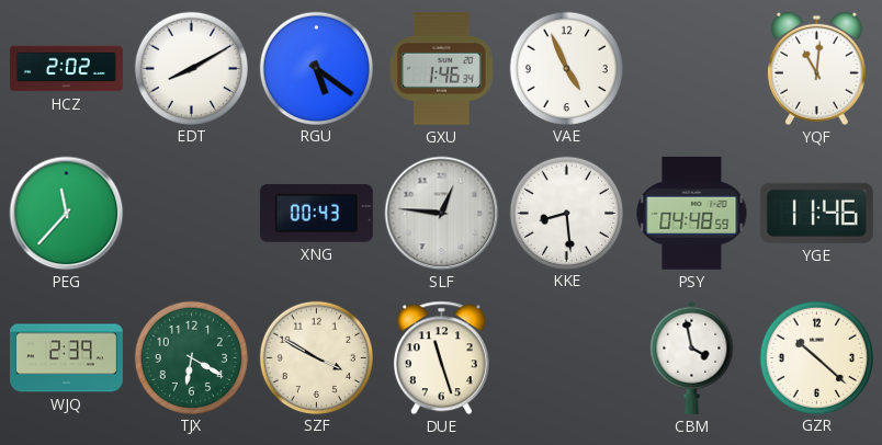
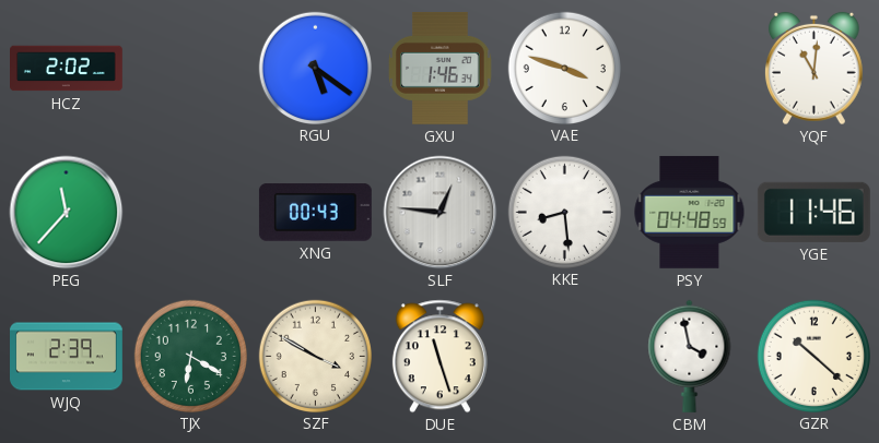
EDT: 8:10 -> none (191, 68)
VAE: 4:56 -> 3:48 (564, 68)
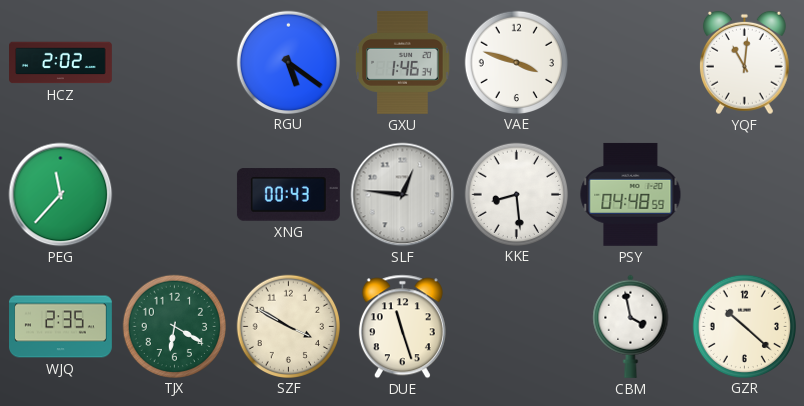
YGE: 11:46 -> none (813, 212)
WJQ: 2:39 -> 2:35 (61, 327)
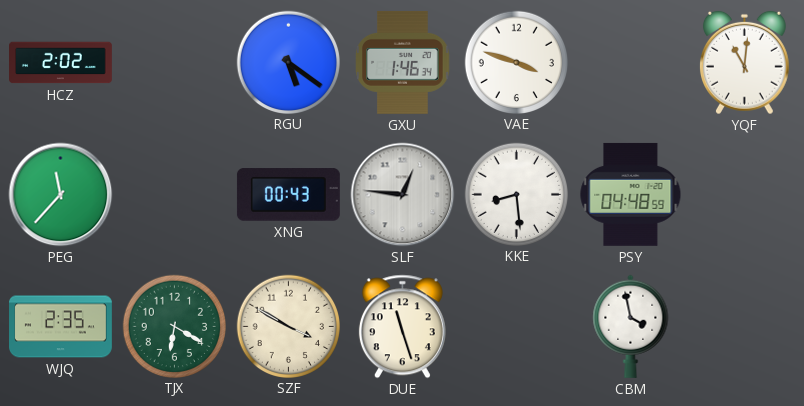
GZR: 10:22 -> none (744, 326)
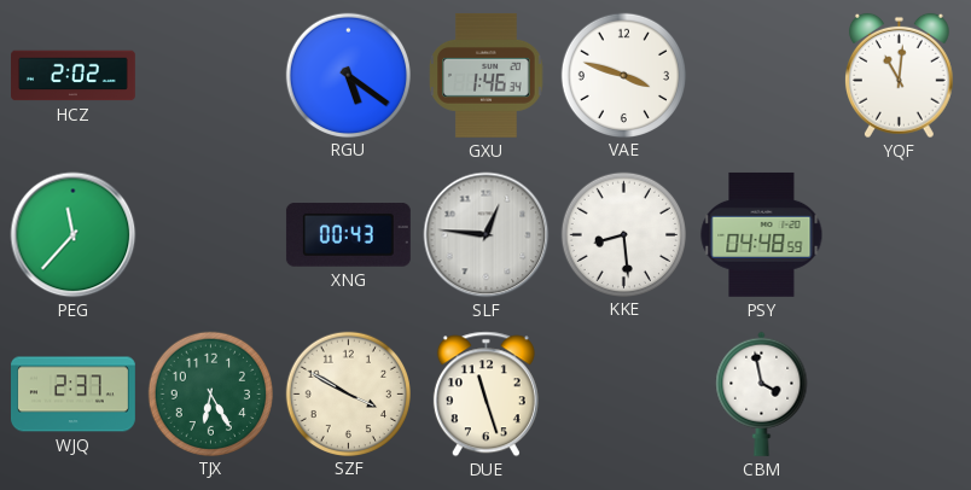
WJQ: 2:35 -> 2:37 (74, 395)
TJX: 6:20 -> 6:25 (210, 393)
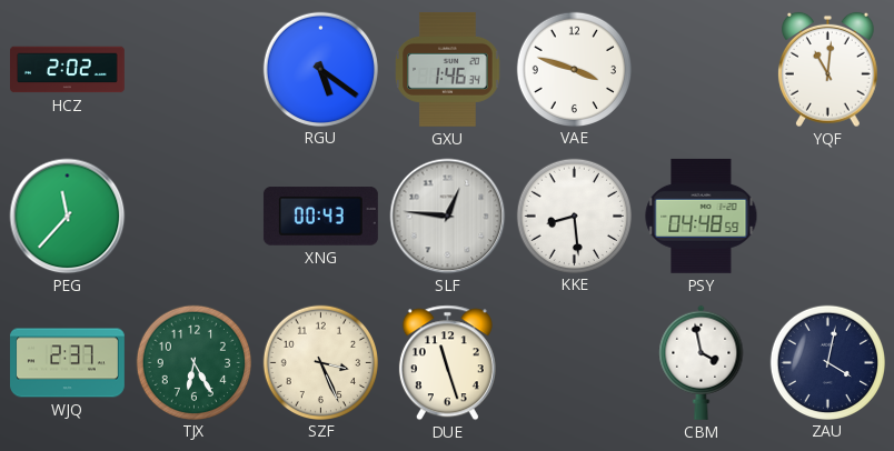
SZF: 3:50 -> 3:26 (320, 362)
ZAU: none -> 4:02 (827, 362)
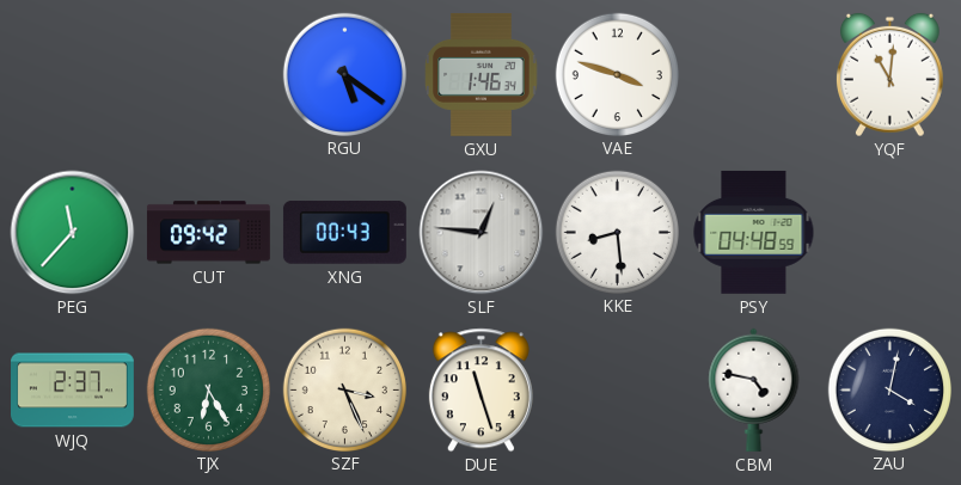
HCZ: 2:02 -> none (68, 70)
CUT: none -> 09:42 (208, 233)
CBM: 3:58 -> 4:47 (754, 389)
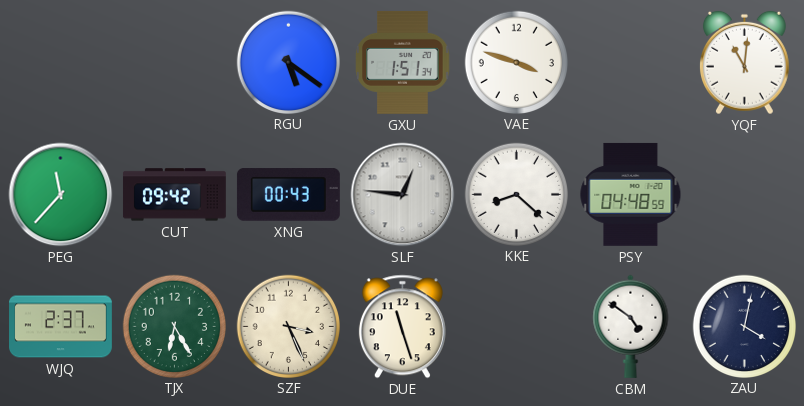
GXU: 1:46 -> 1:51 (403, 62)
KKE: 8:29 -> 8:22 (516, 194)
CBM: 4:47 -> 4:51 (631, 326)
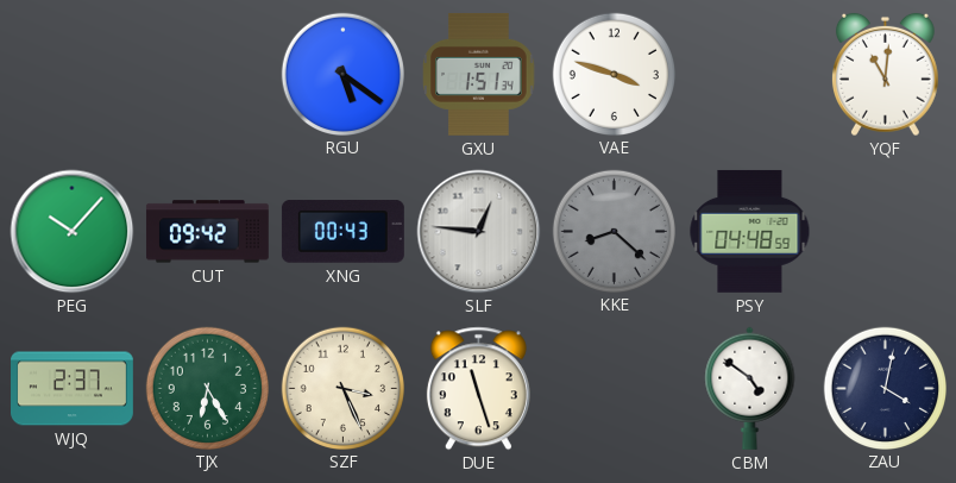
PEG: 11:37 -> 10:07 (73, 232)
KKE dial: white -> grey (614, 231)
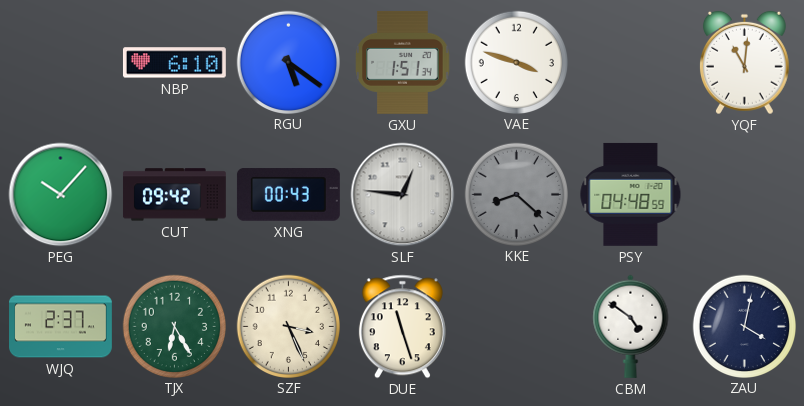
NBP: none -> 6:10 (174, 63)
